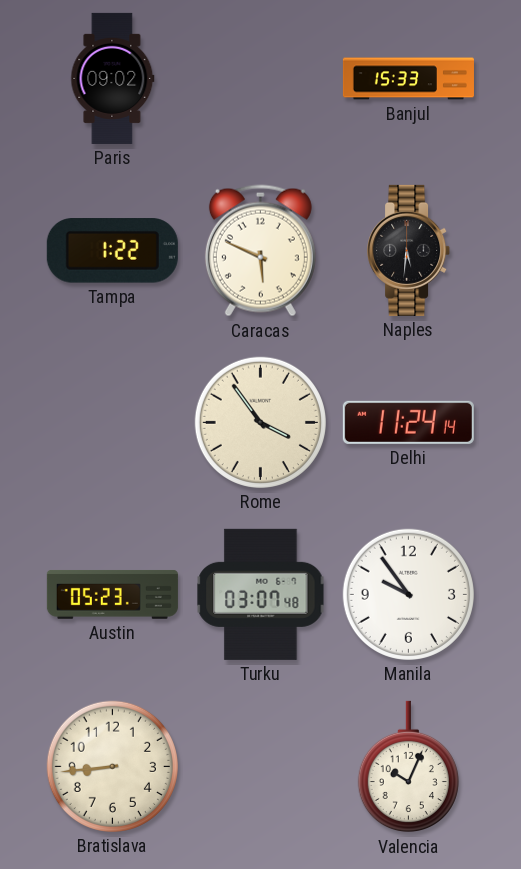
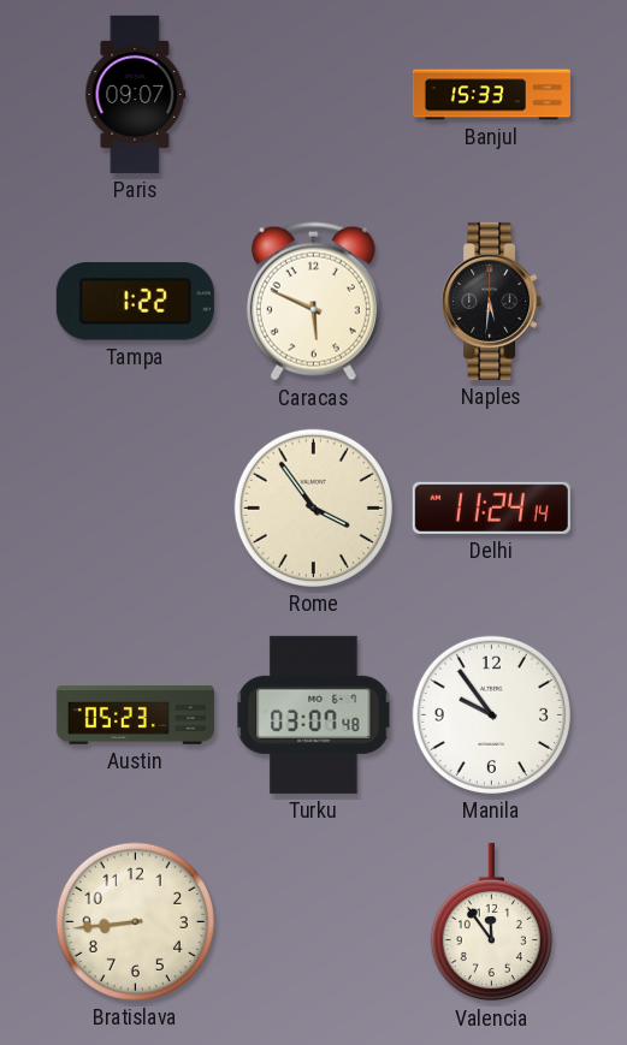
Paris: 09:02 -> 09:07 (136, 94)
Valencia: 10:04 -> 11:54 (491, 922)
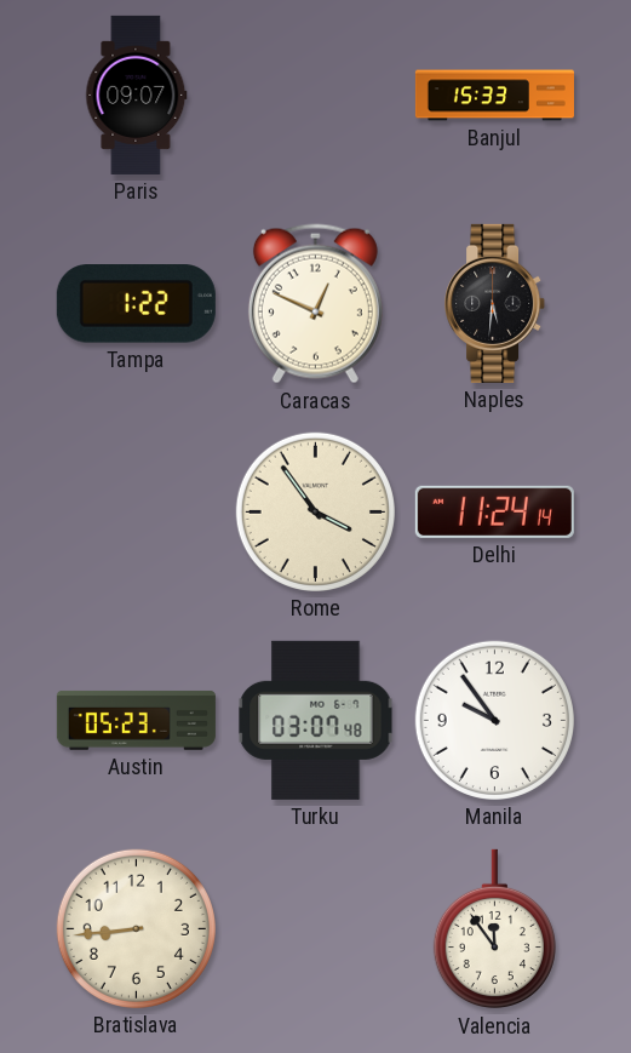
Caracas: 5:49 -> 12:49 (315, 304)
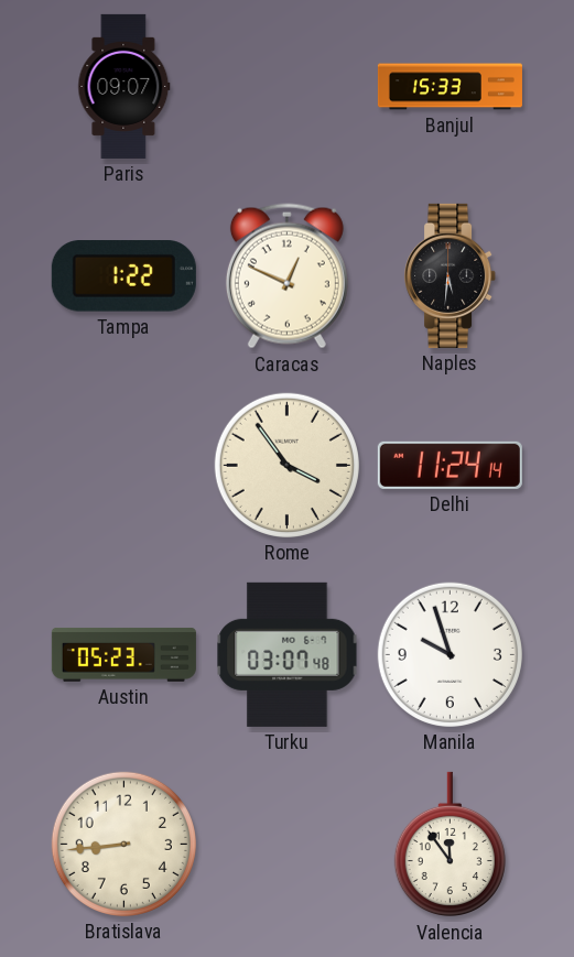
Manila: 9:54 -> 9:57 (450, 654)
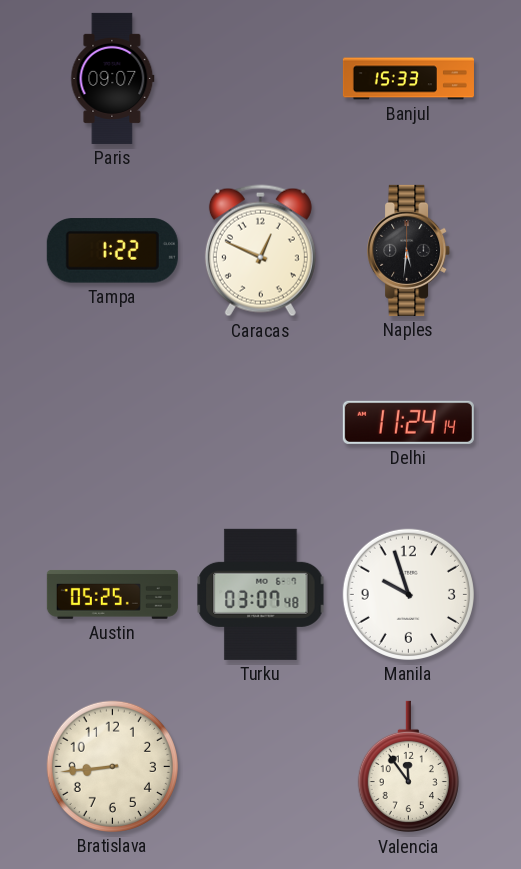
Rome: 3:54 -> none (286, 465)
Austin: 05:23 -> 05:25 (112, 594)
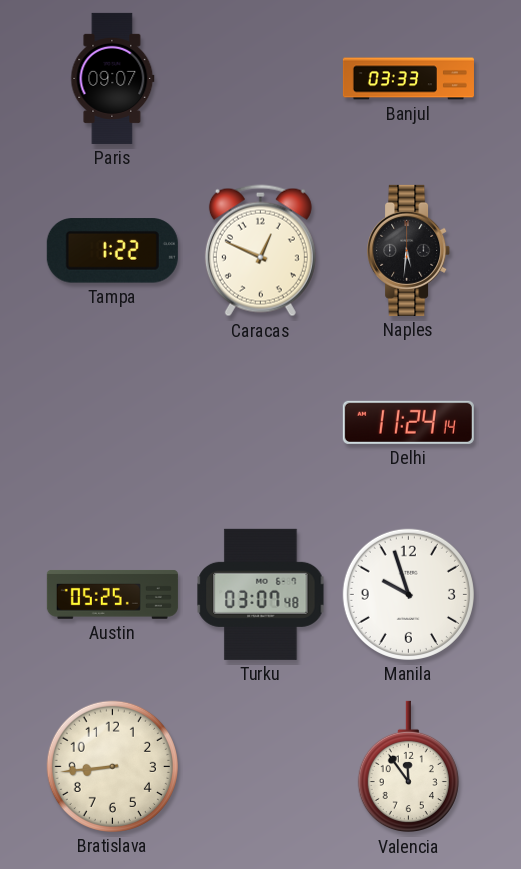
Banjul: 15:33 -> 03:33 (408, 79)
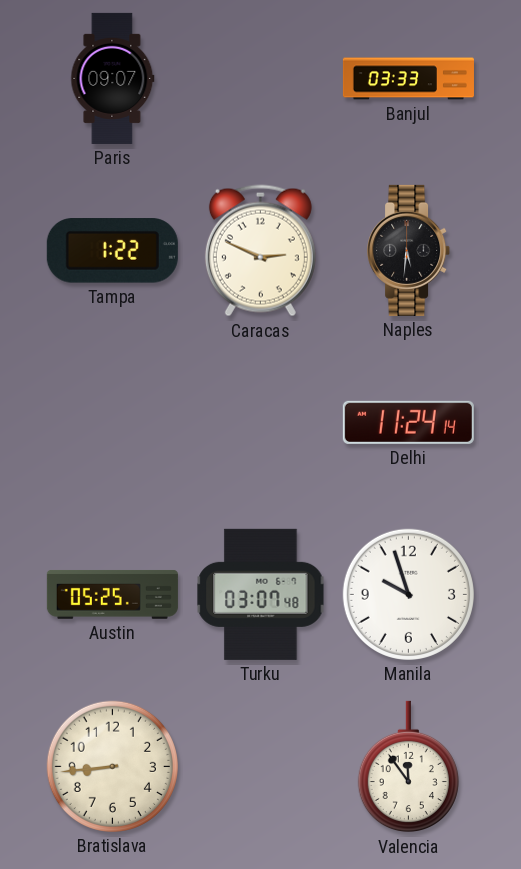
Caracas: 12:49 -> 2:49 (260, 251)
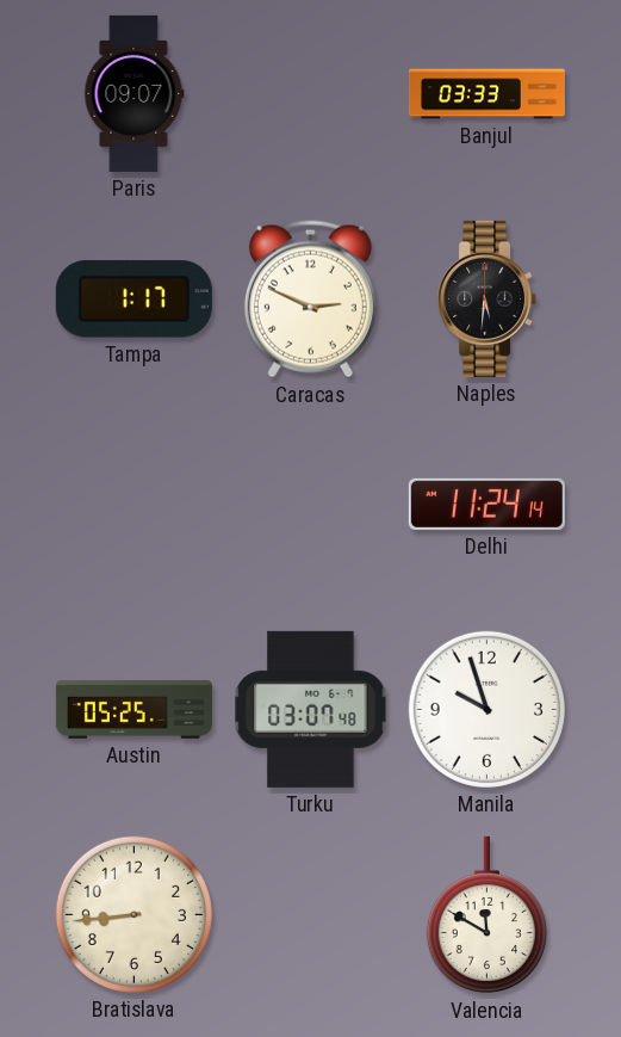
Tampa: 1:22 -> 1:17 (133, 300)
Valencia: 11:54 -> 11:50 (486, 915)
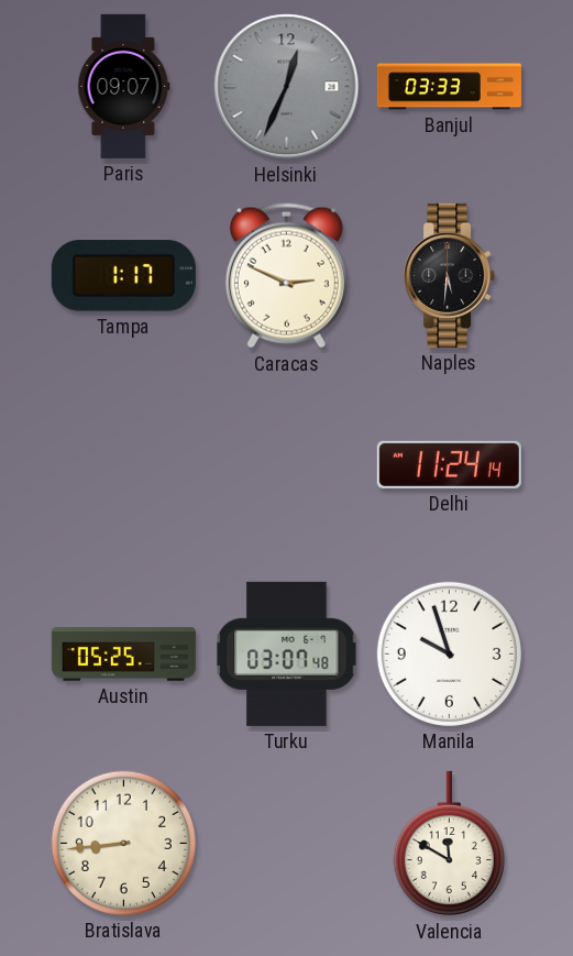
Helsinki: none -> 12:34 (287, 87)
